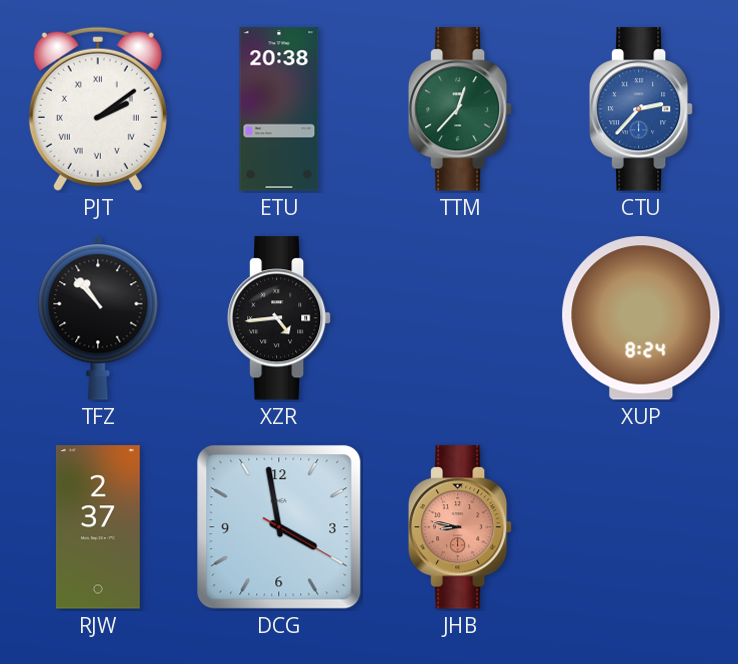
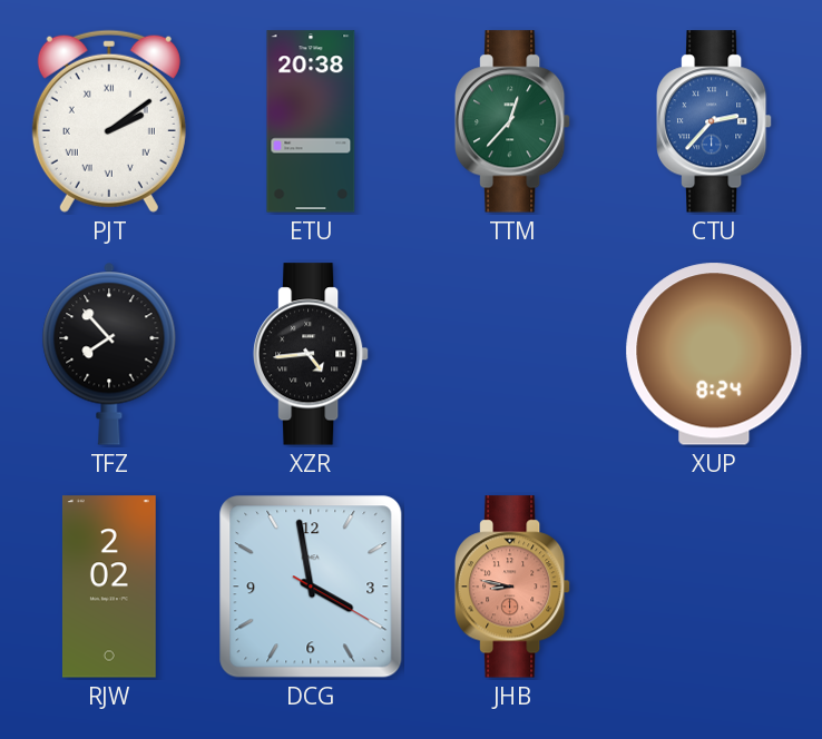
TFZ: 10:53 -> 7:53 (109, 354)
RJW: 2:37 -> 2:02 (109, 587)
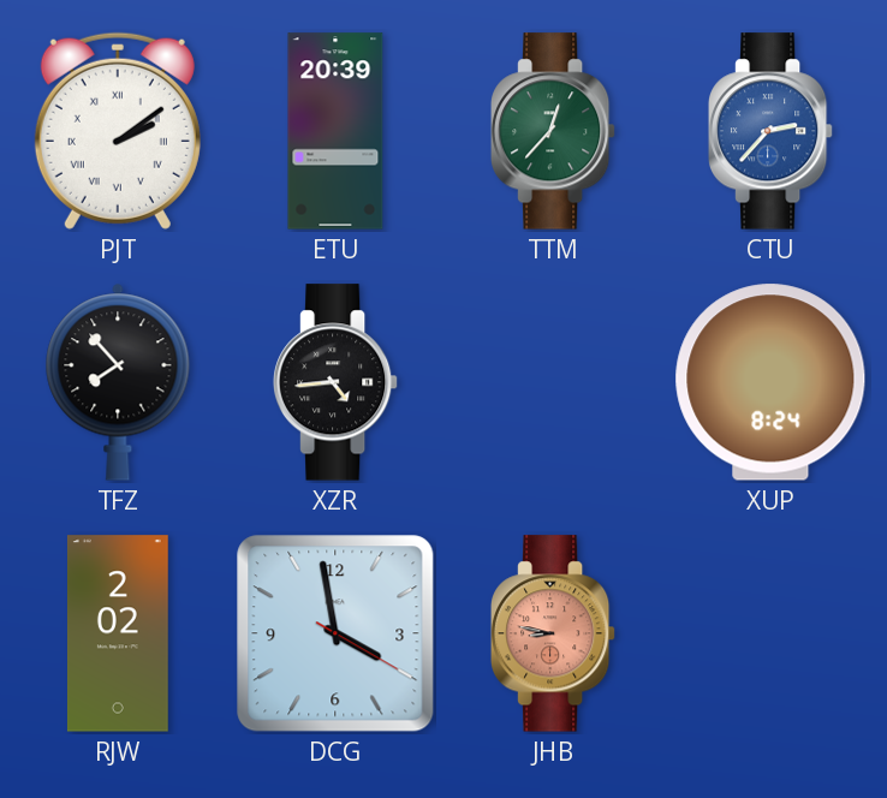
ETU: 20:38 -> 20:39 (335, 131)
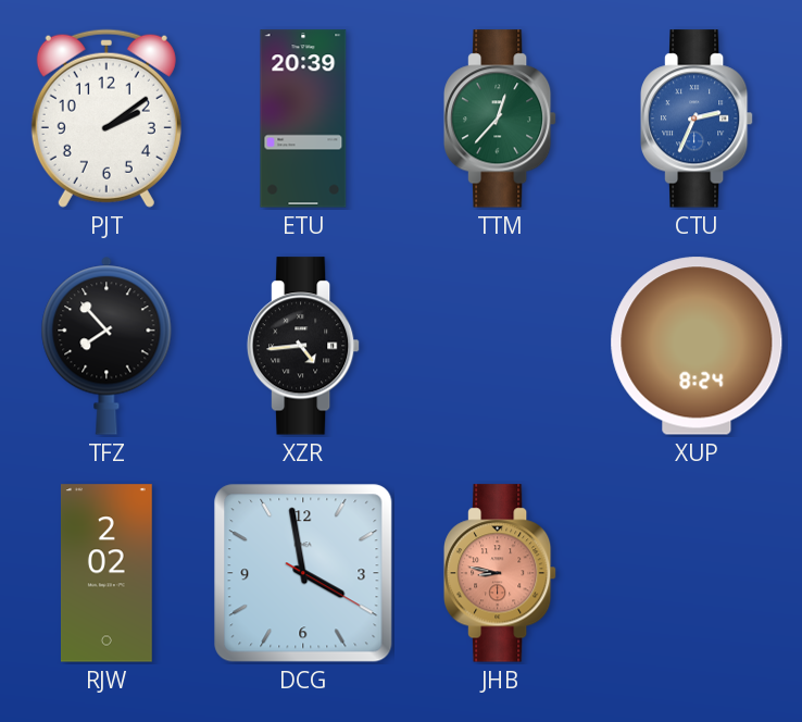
PJT numerals: Roman -> Arabic (106, 119)
CTU: 2:37 -> 2:34 (697, 119)
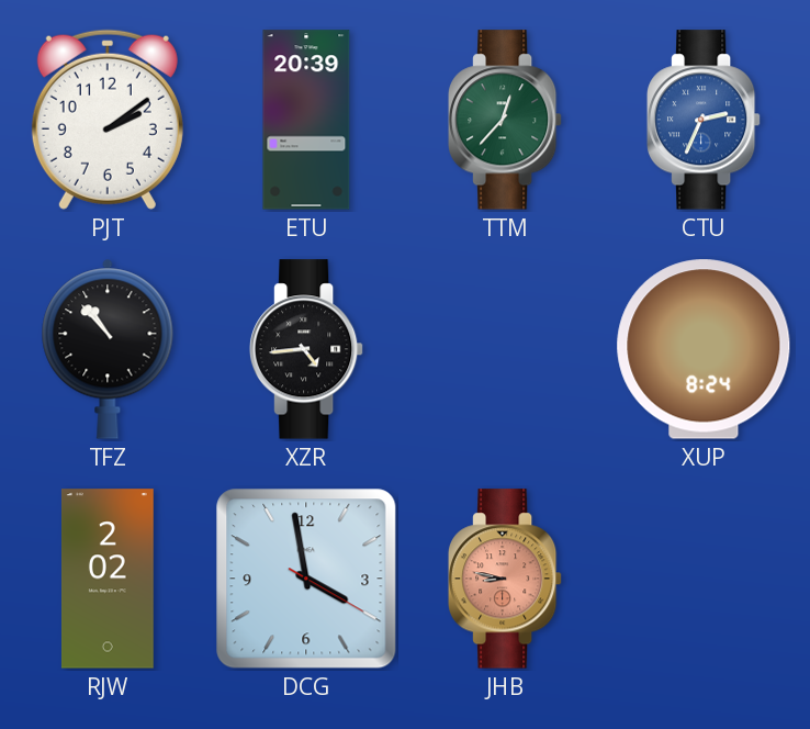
TFZ: 7:53 -> 10:53 (108, 349)
